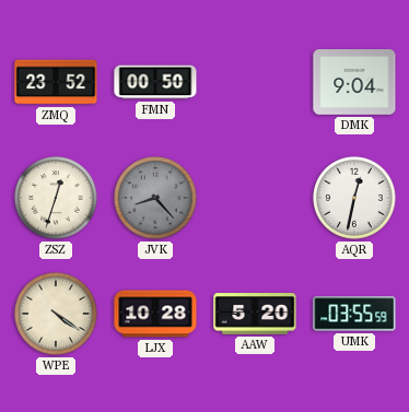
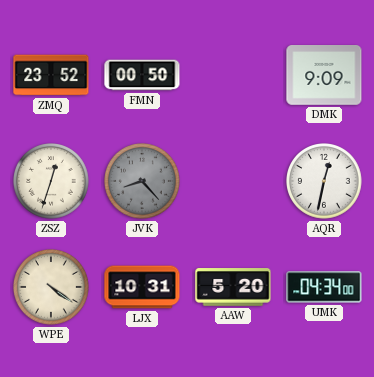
DMK: 9:04 -> 9:09 (324, 75)
LJX: 10:28 -> 10:31 (142, 287)
UMK: 03:55 -> 04:34 (324, 287)
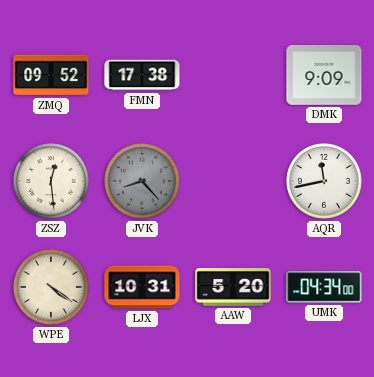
ZMQ: 23:52 -> 09:52 (51, 75)
FMN: 00:50 -> 17:38 (142, 75)
ZSZ: 12:33 -> 12:29 (52, 182)
AQR: 12:32 -> 11:43 (325, 182)
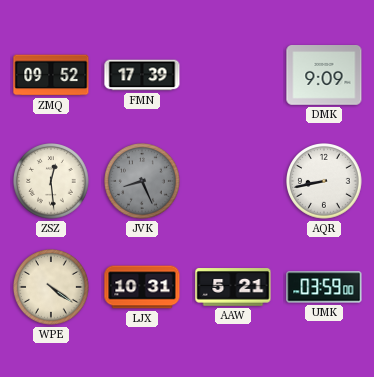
FMN: 17:38 -> 17:39 (142, 75)
JVK: 8:23 -> 8:26 (143, 182)
AQR: 11:43 -> 8:43 (325, 182)
AAW: 5:20 -> 5:21 (233, 287)
UMK: 04:34 -> 03:59 (324, 287)
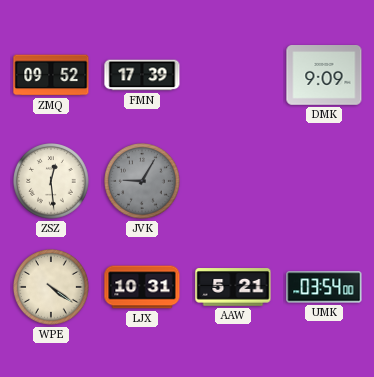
JVK: 8:26 -> 9:05 (143, 182)
AQR: 8:43 -> none (325, 182)
UMK: 03:59 -> 03:54 (324, 287)
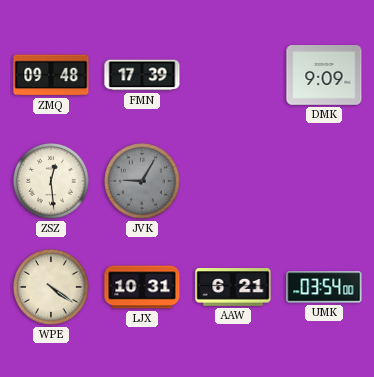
ZMQ: 09:52 -> 09:48 (51, 75)
AAW: 5:21 -> 6:21 (233, 287)
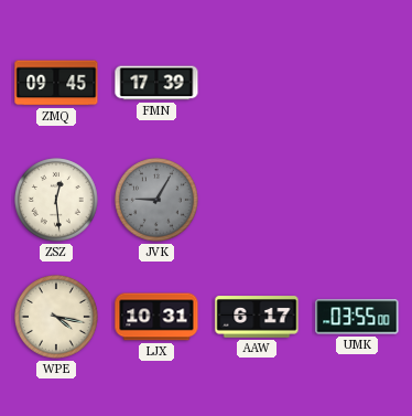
ZMQ: 09:48 -> 09:45 (56, 83)
DMK: 9:09 -> none (324, 75)
WPE: 4:21 -> 4:17 (57, 318)
AAW: 6:21 -> 6:17 (257, 317)
UMK: 03:54 -> 03:55 (357, 317)
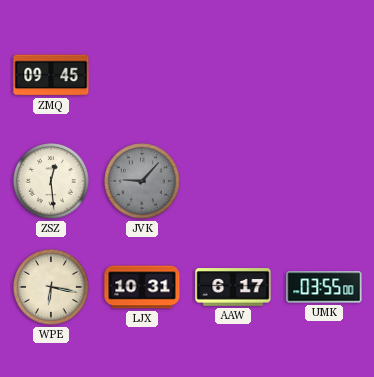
FMN: 17:39 -> none (156, 83)
JVK: 9:05 -> 9:07 (143, 182)
WPE: 4:17 -> 6:17 (52, 288)
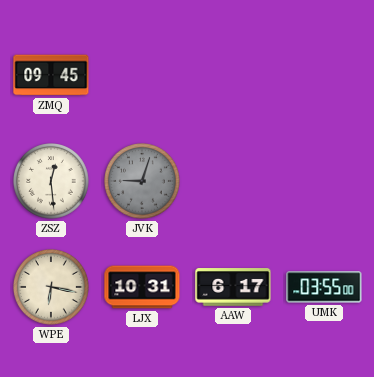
JVK: 9:07 -> 9:03 (143, 182)
